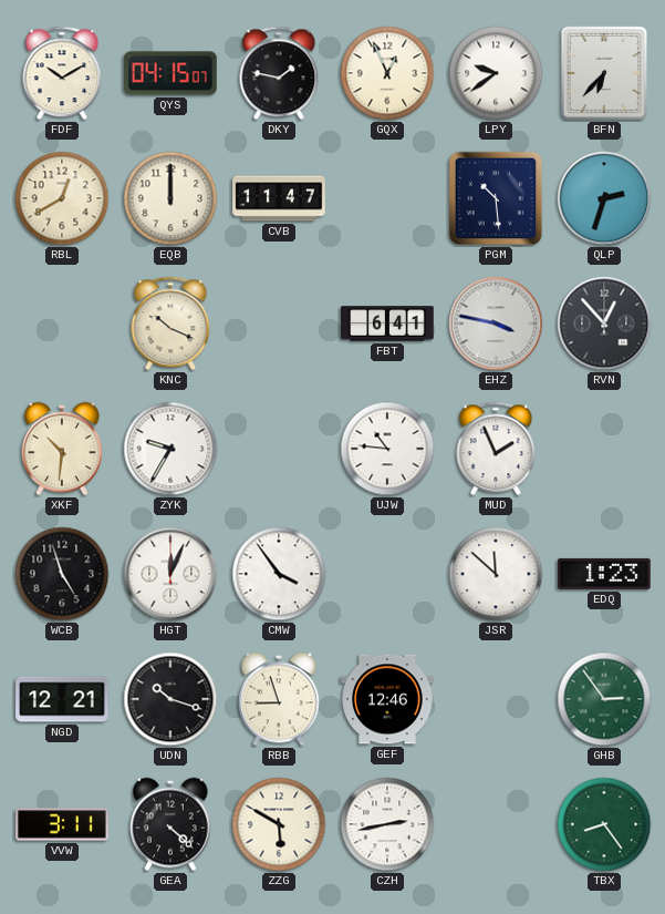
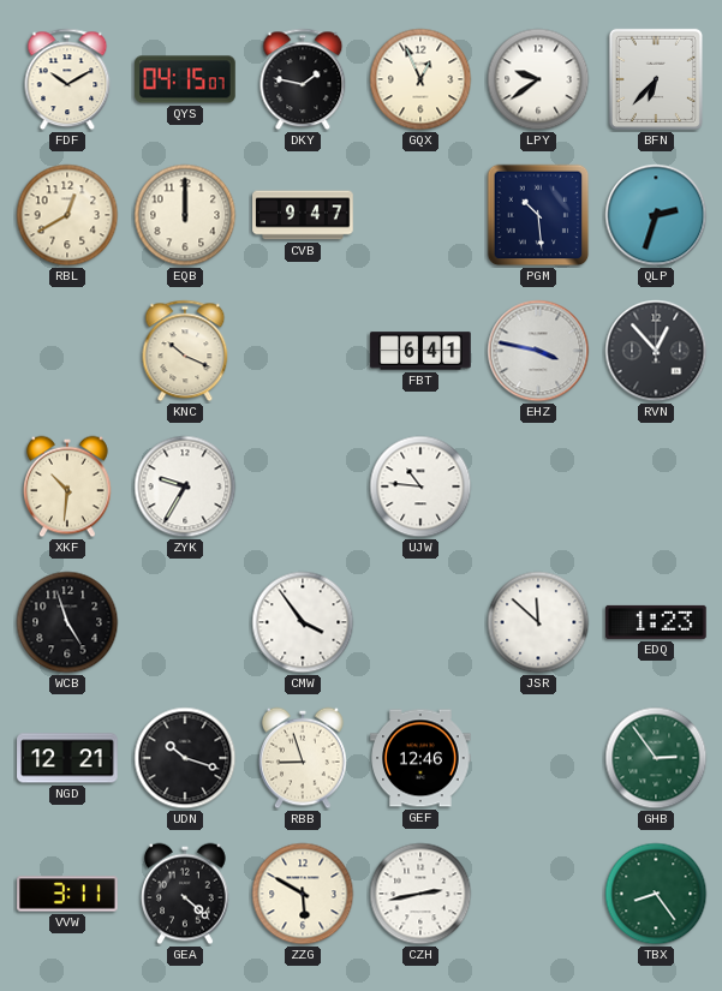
CVB: 11:47 -> 9:47 (303, 215)
MUD: 1:56 -> none (496, 449)
HGT: 12:04 -> none (170, 574)
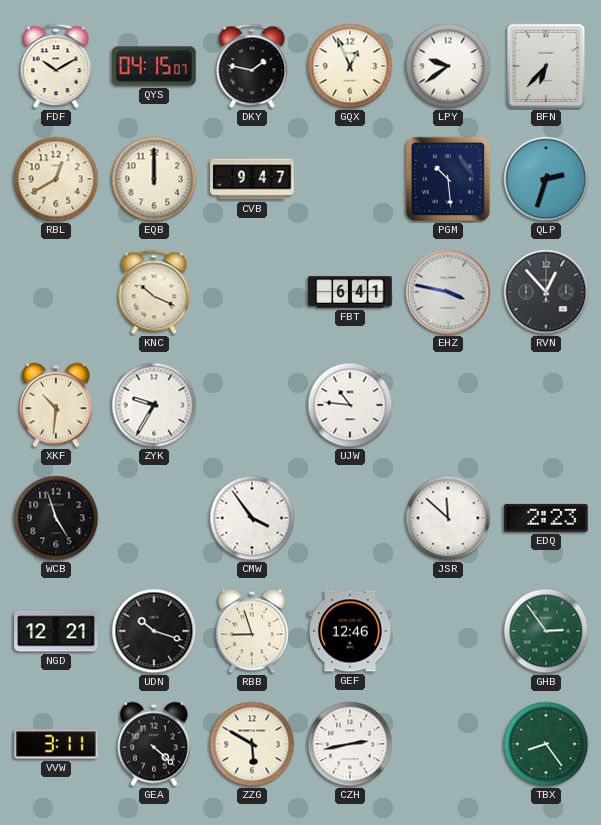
EDQ: 1:23 -> 2:23 (547, 518)
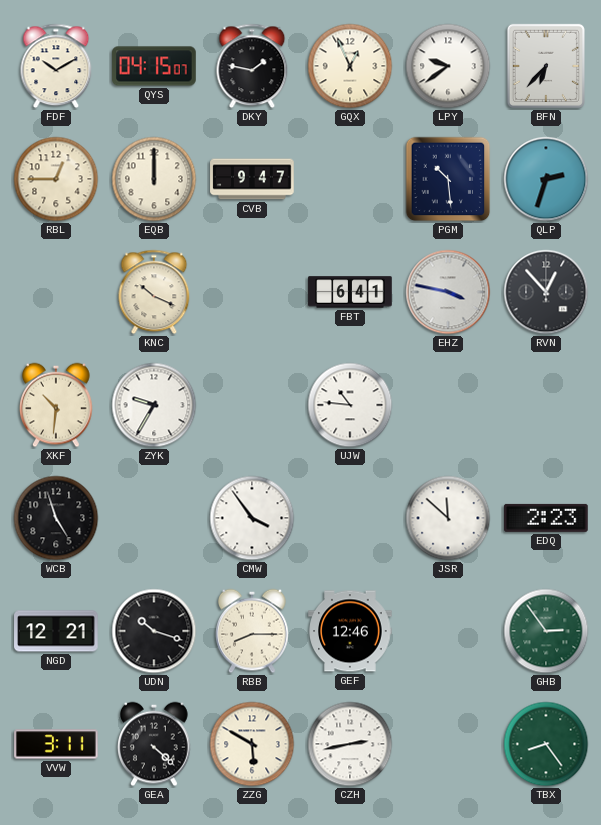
RBL: 12:40 -> 12:45 (56, 179)
RBB: 8:57 -> 8:15 (253, 631)
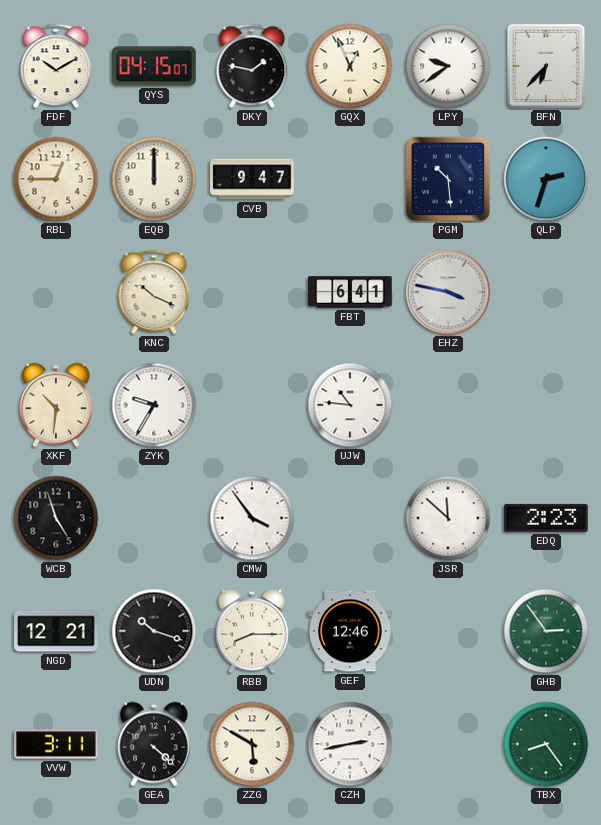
RVN: 12:53 -> none (546, 292)
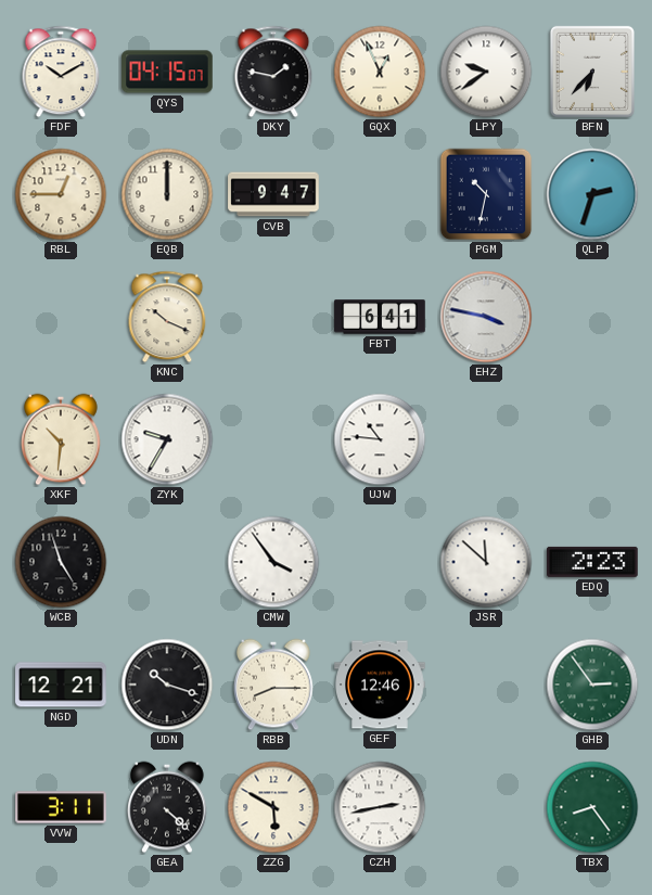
PGM: 10:29 -> 10:32 (486, 194)
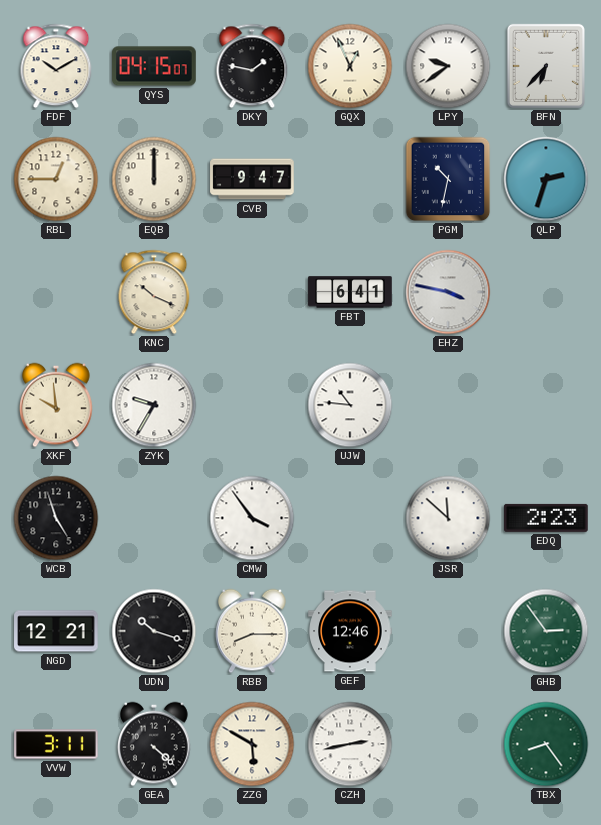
XKF: 10:31 -> 9:59 (57, 405)
